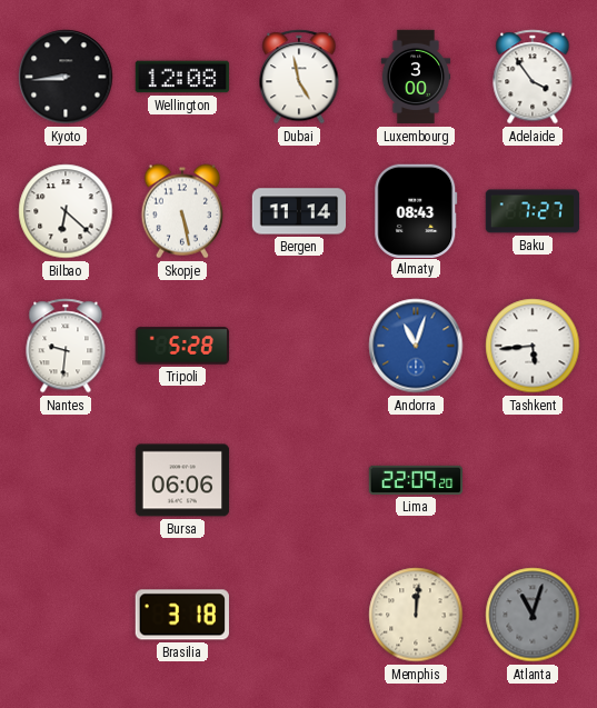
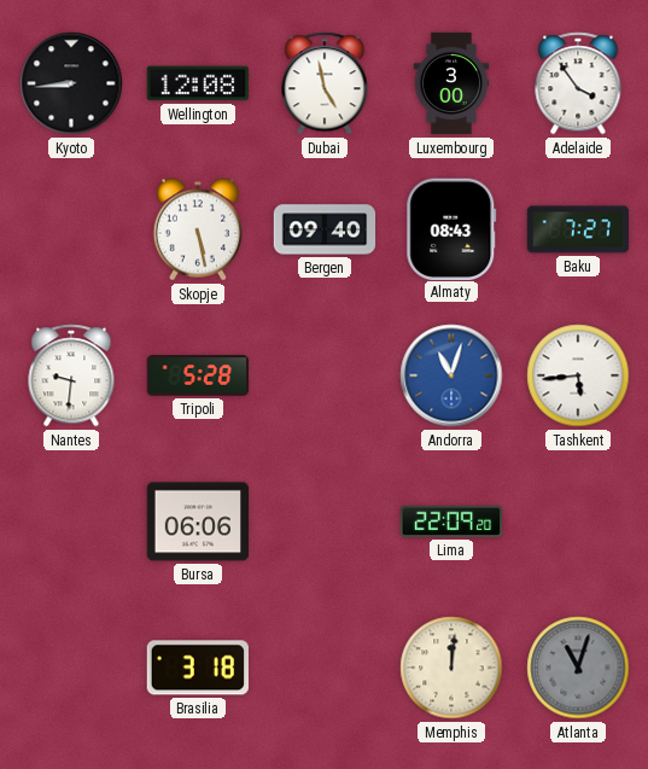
Bilbao: 6:22 -> none (66, 211)
Bergen: 11:14 -> 09:40 (325, 229)
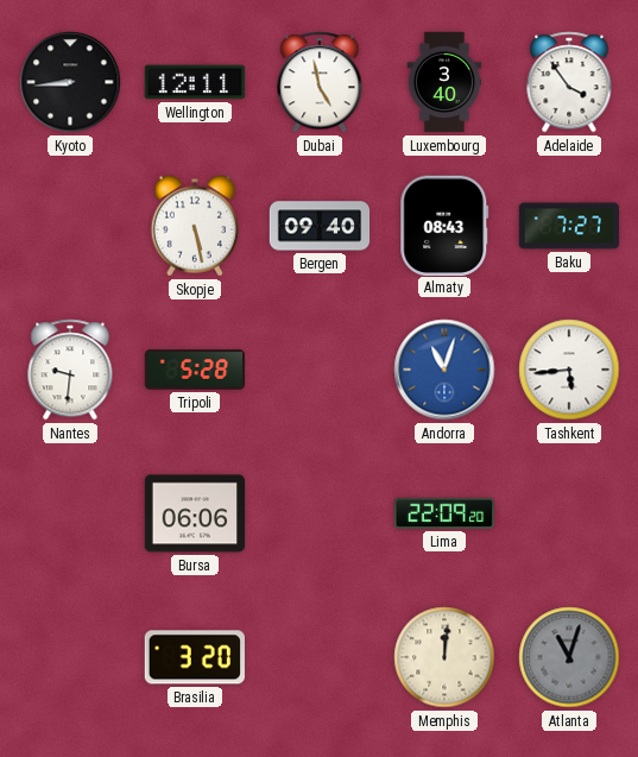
Wellington: 12:08 -> 12:11 (195, 82)
Luxembourg: 3:00 -> 3:40 (444, 82)
Brasilia: 3:18 -> 3:20 (195, 657)
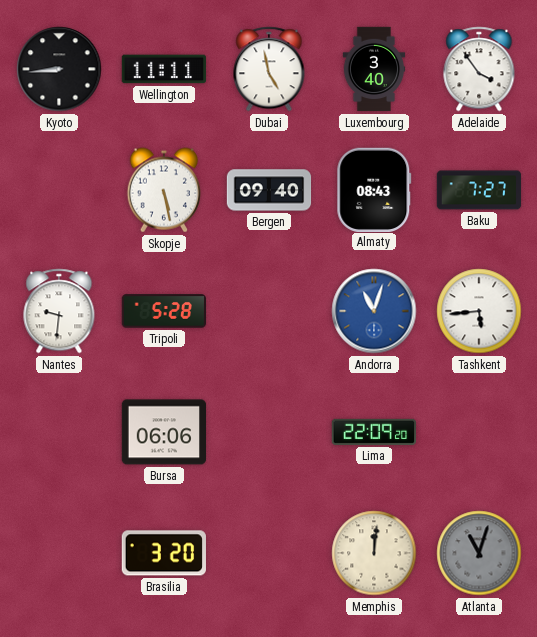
Wellington: 12:11 -> 11:11 (164, 69)
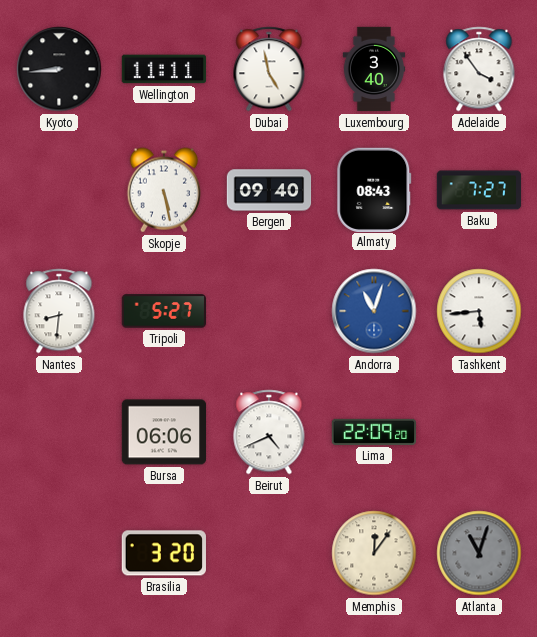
Nantes: 9:31 -> 8:31 (59, 311)
Tripoli: 5:28 -> 5:27 (164, 311)
Beirut: none -> 4:41 (269, 432)
Memphis: 12:01 -> 12:06 (374, 553)
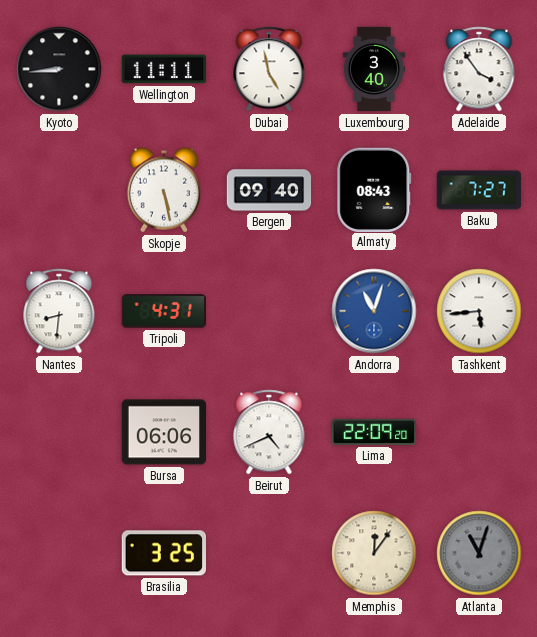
Tripoli: 5:27 -> 4:31 (164, 311)
Brasilia: 3:20 -> 3:25 (164, 553)
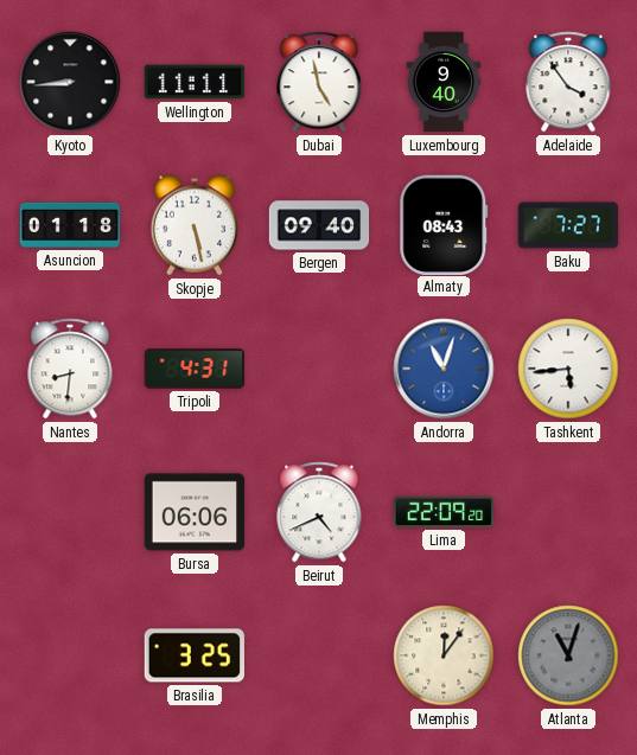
Luxembourg: 3:40 -> 9:40 (444, 82)
Asuncion: none -> 01:18 (70, 225)
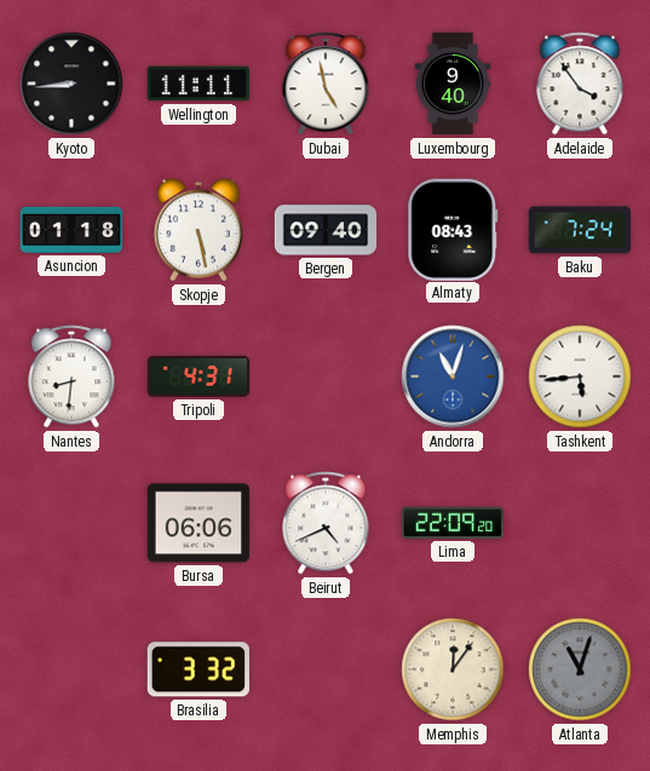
Baku: 7:27 -> 7:24 (580, 230)
Brasilia: 3:25 -> 3:32 (199, 669)
